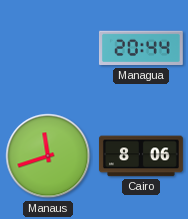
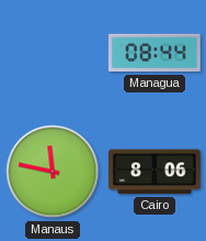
Managua: 20:44 -> 08:44 (154, 53)
Manaus: 11:42 -> 11:47 (53, 172)
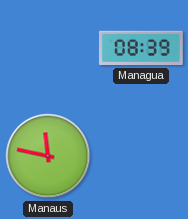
Managua: 08:44 -> 08:39 (141, 48)
Cairo: 8:06 -> none (154, 172)
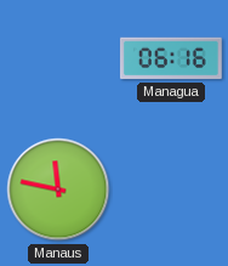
Managua: 08:39 -> 06:16 (171, 58)
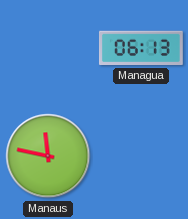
Managua: 06:16 -> 06:13 (141, 48)
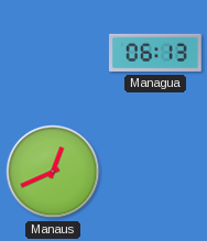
Manaus: 11:47 -> 12:41 (53, 172)
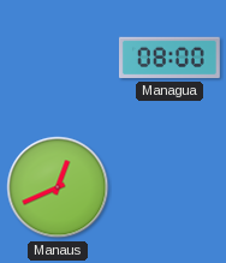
Managua: 06:13 -> 08:00 (169, 58)
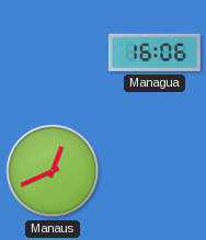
Managua: 08:00 -> 16:06 (154, 53)
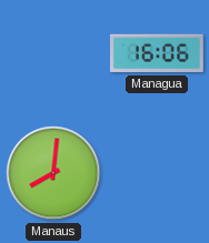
Manaus: 12:41 -> 8:01 (53, 173)
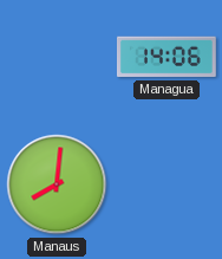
Managua: 16:06 -> 14:06 (166, 57)
